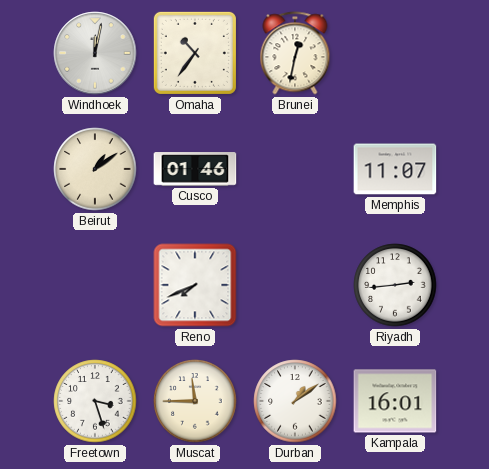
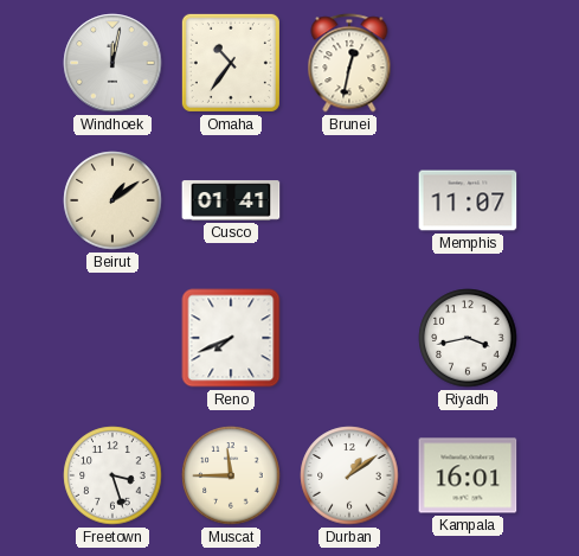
Cusco: 01:46 -> 01:41 (231, 200)
Riyadh: 2:44 -> 3:43 (468, 338)
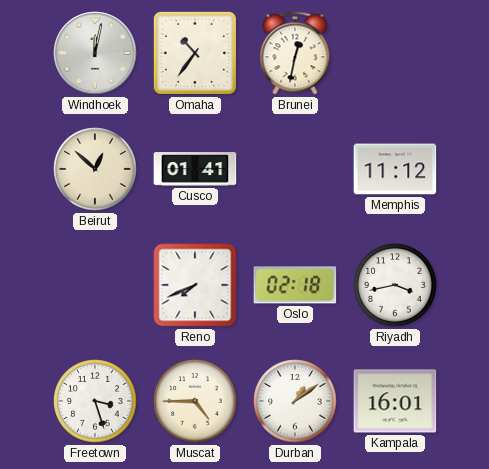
Beirut: 1:09 -> 12:52 (95, 169)
Memphis: 11:07 -> 11:12 (395, 169)
Oslo: none -> 02:18 (295, 285)
Muscat: 11:45 -> 4:45 (195, 401)
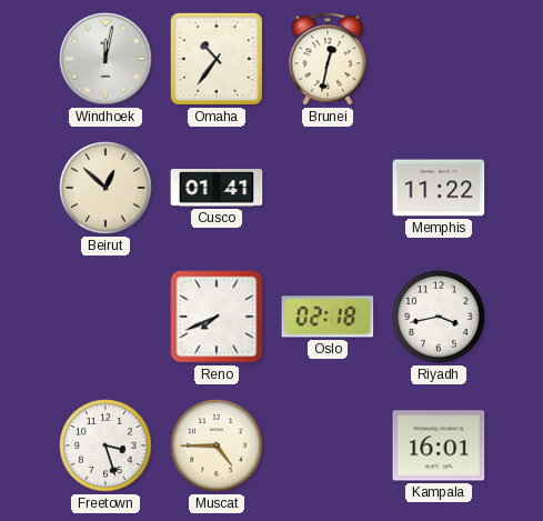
Memphis: 11:12 -> 11:22 (439, 188)
Durban: 1:09 -> none (295, 401)
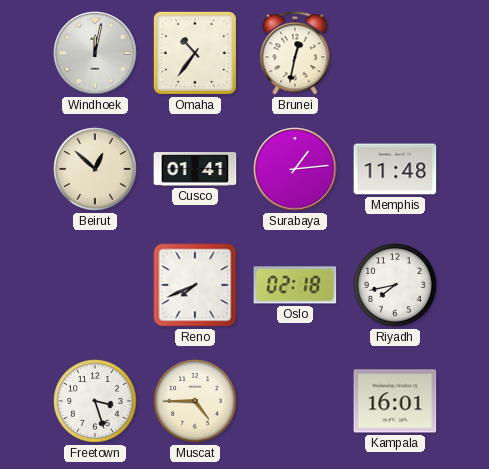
Surabaya: none -> 1:14 (295, 169)
Memphis: 11:22 -> 11:48 (395, 169)
Riyadh: 3:43 -> 7:43 (395, 285)
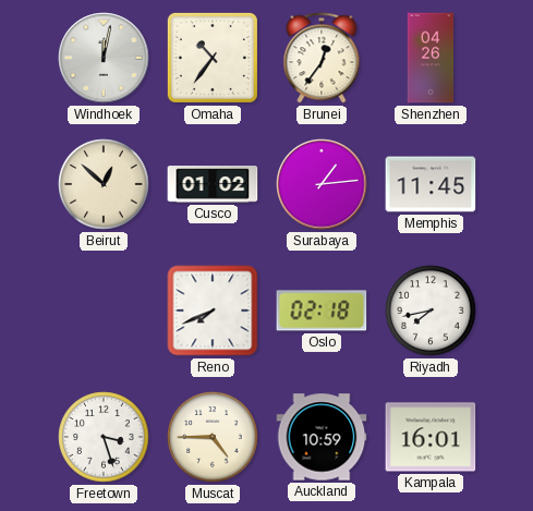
Brunei: 12:32 -> 12:36 (322, 58)
Shenzhen: none -> 04:26 (431, 58)
Cusco: 01:41 -> 01:02 (213, 184)
Memphis: 11:48 -> 11:45 (431, 184)
Auckland: none -> 10:59 (322, 437)
